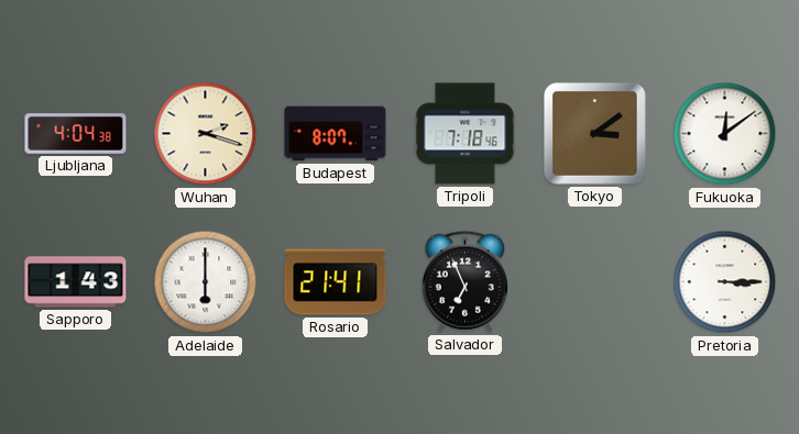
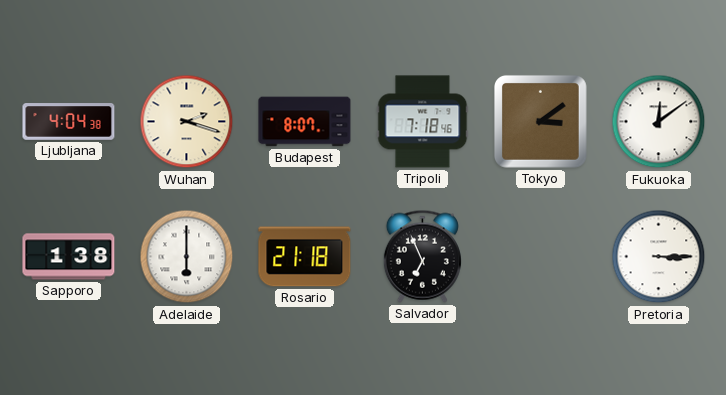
Sapporo: 1:43 -> 1:38 (69, 257)
Rosario: 21:41 -> 21:18 (305, 257)
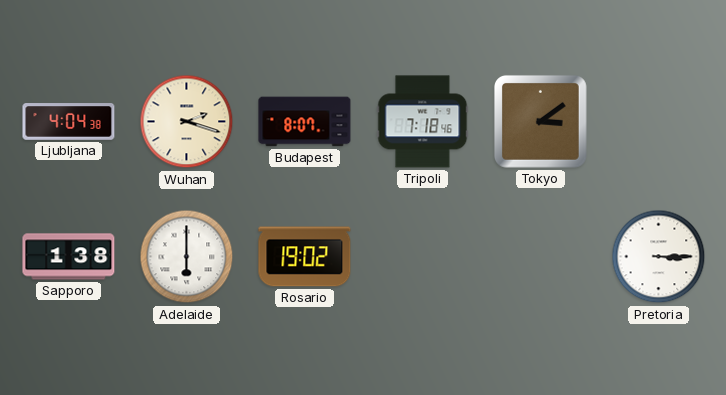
Fukuoka: 12:09 -> none (659, 122)
Rosario: 21:18 -> 19:02 (305, 257)
Salvador: 6:56 -> none (422, 256)
